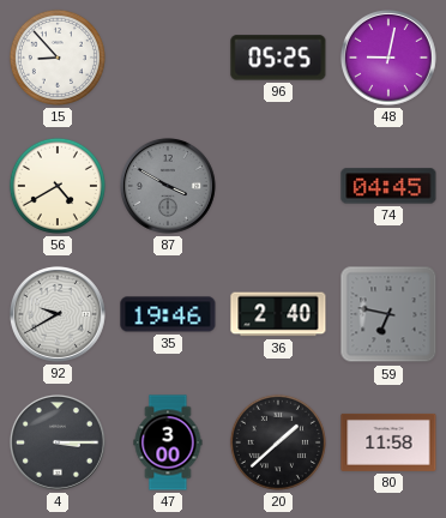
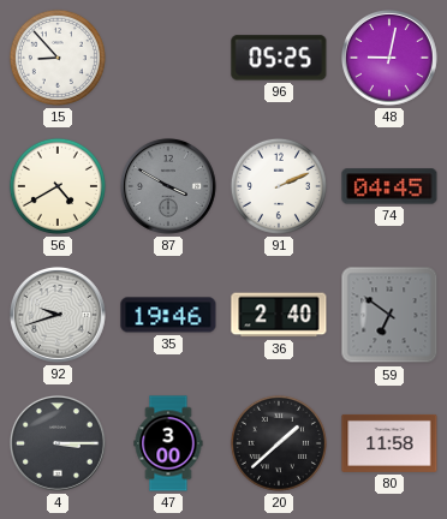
91: none -> 2:11 (279, 186)
92: 9:40 -> 9:42 (58, 315)
59: 6:47 -> 6:51 (389, 315)
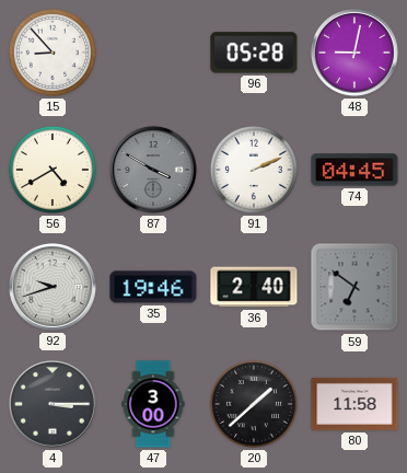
96: 05:25 -> 05:28 (254, 53)
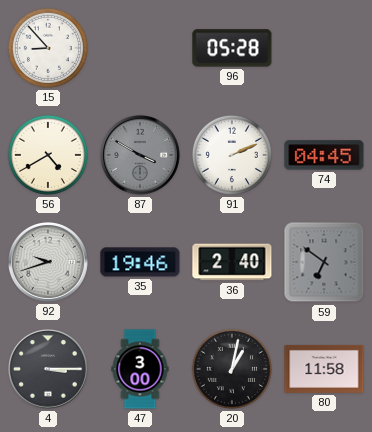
48: 9:02 -> none (354, 53)
20: 1:38 -> 1:02 (232, 369)
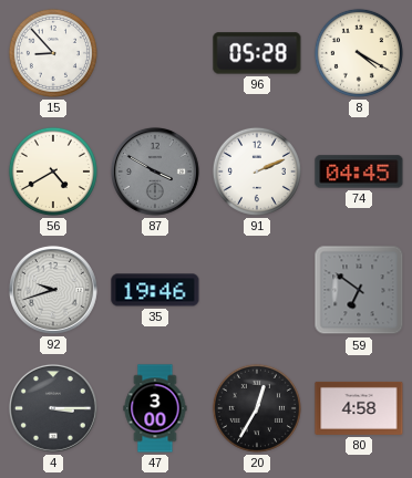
8: none -> 4:20 (359, 53)
36: 2:40 -> none (232, 262)
20: 1:02 -> 12:35 (257, 408)
80: 11:58 -> 4:58 (359, 408)
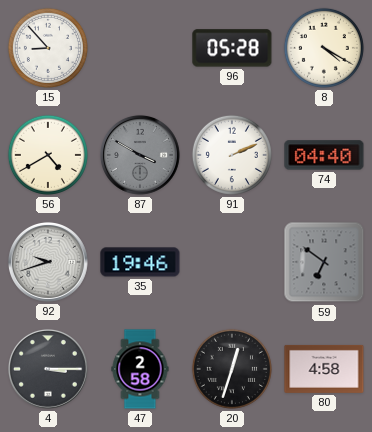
74: 04:45 -> 04:40 (324, 155)
47: 3:00 -> 2:58 (140, 369)
20: 12:35 -> 12:33 (232, 369)
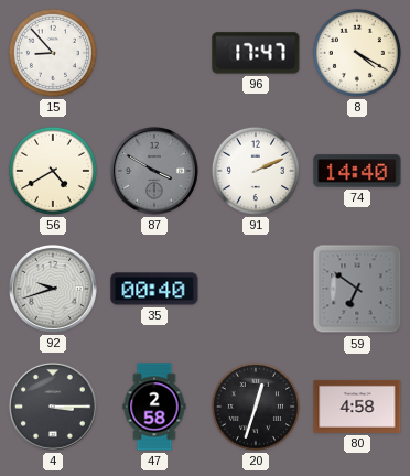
96: 05:28 -> 17:47 (256, 53)
74: 04:40 -> 14:40 (357, 171)
35: 19:46 -> 00:40 (154, 289)
